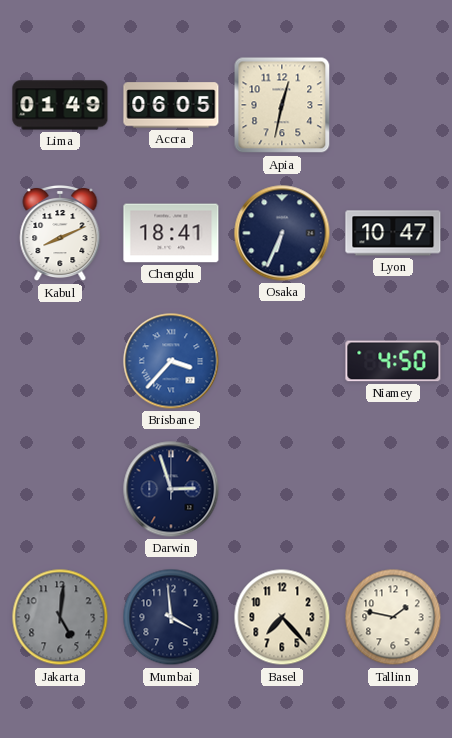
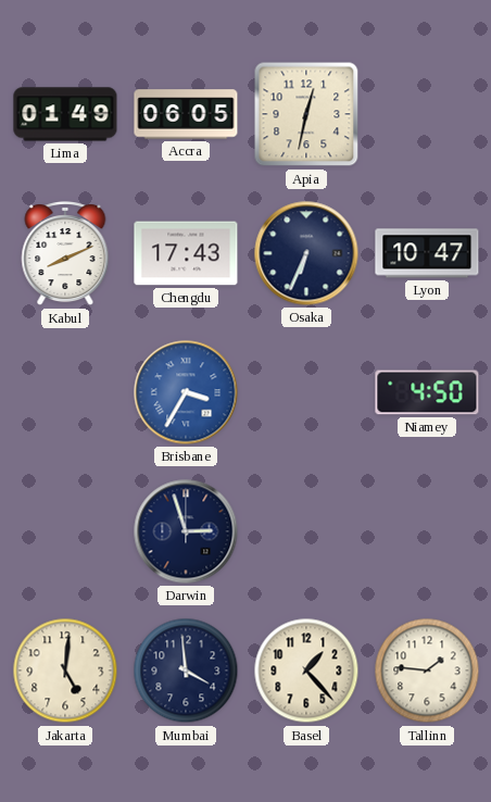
Chengdu: 18:41 -> 17:43 (186, 253)
Brisbane: 3:37 -> 3:35 (186, 392)
Jakarta dial: grey -> cream (65, 671)
Basel: 7:23 -> 1:23 (306, 671)
Tallinn: 1:47 -> 1:46 (427, 671)
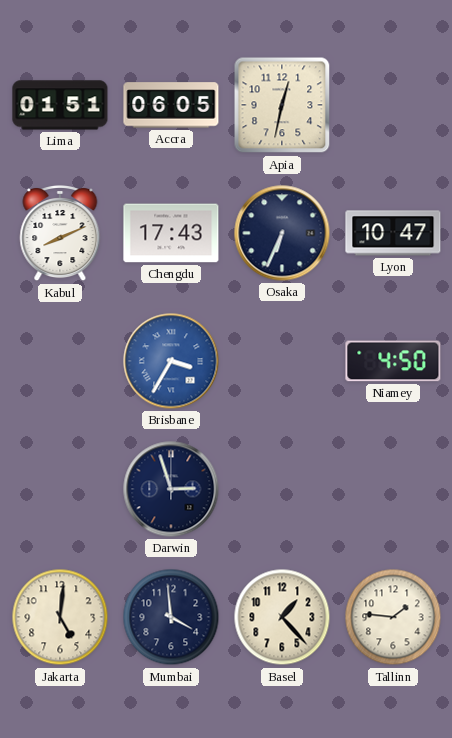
Lima: 01:49 -> 01:51 (60, 105)
